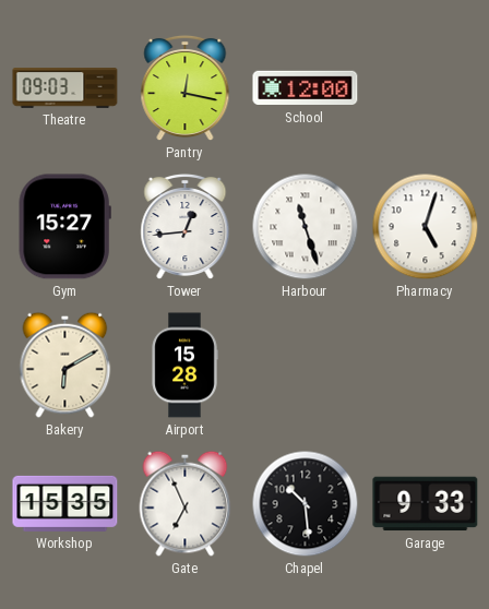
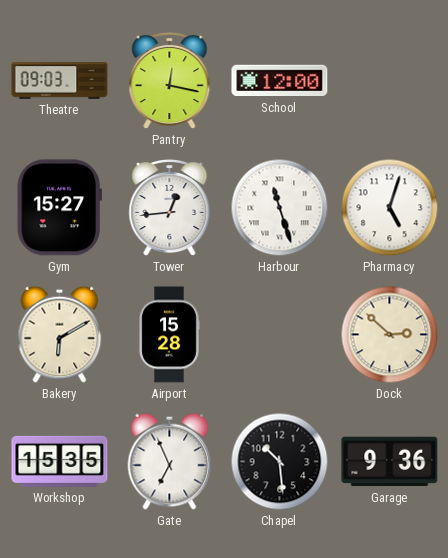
Dock: none -> 2:52 (390, 335)
Garage: 9:33 -> 9:36 (390, 462)
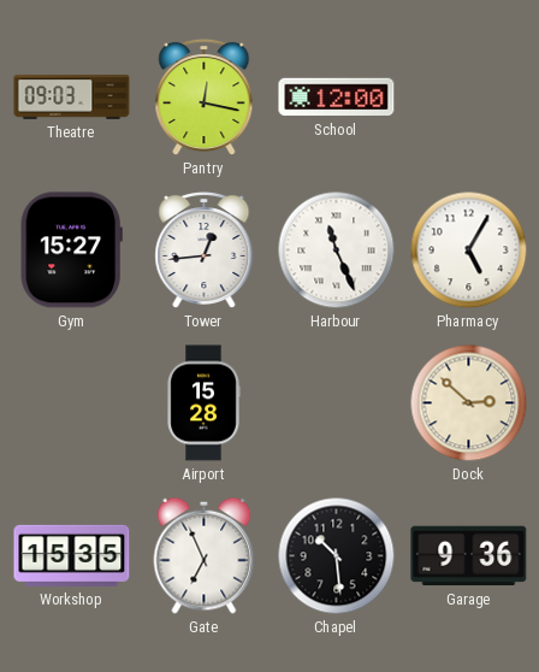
Harbour: 11:27 -> 11:26 (337, 250)
Pharmacy: 5:03 -> 5:05 (469, 250)
Bakery: 6:10 -> none (60, 334)
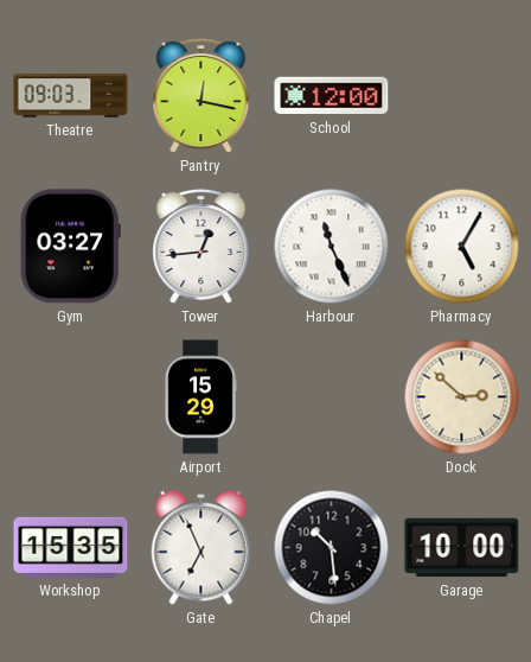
Gym: 15:27 -> 03:27 (70, 247)
Airport: 15:28 -> 15:29 (200, 397)
Garage: 9:36 -> 10:00 (462, 548)
